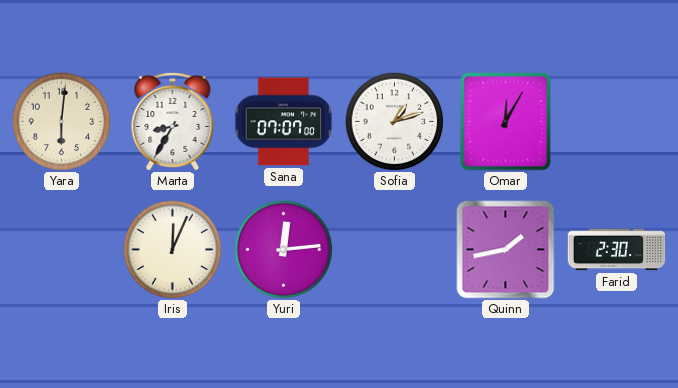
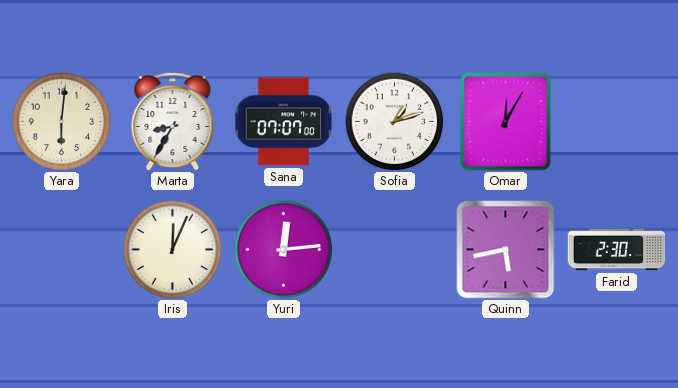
Quinn: 1:43 -> 5:43 (506, 250)
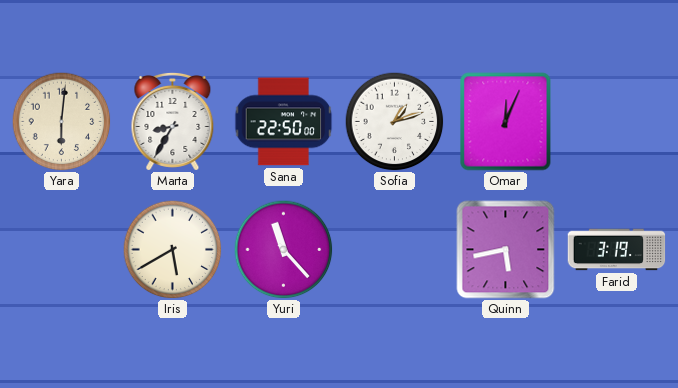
Sana: 07:07 -> 22:50 (284, 122)
Omar: 12:05 -> 12:04 (506, 122)
Iris: 12:04 -> 5:40 (173, 250)
Yuri: 12:14 -> 11:23 (284, 250)
Farid: 2:30 -> 3:19 (617, 250)
